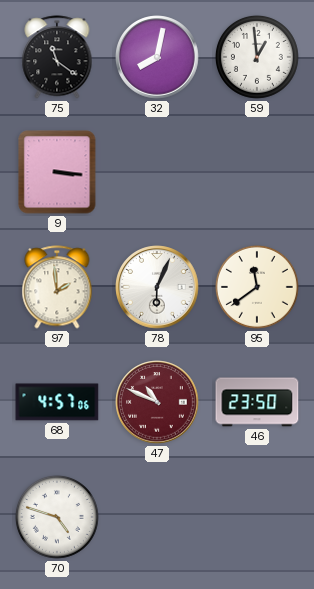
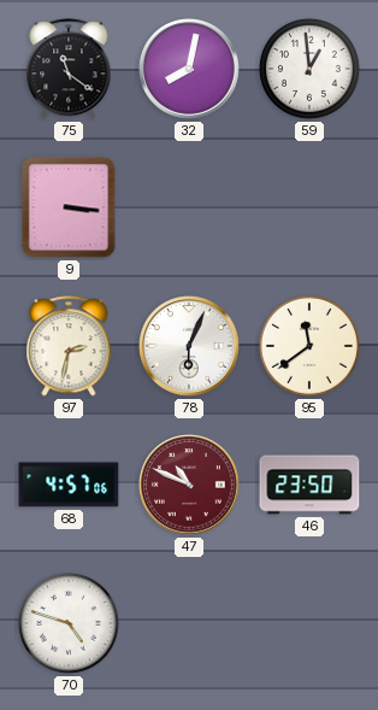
97: 1:59 -> 2:32 (69, 346)
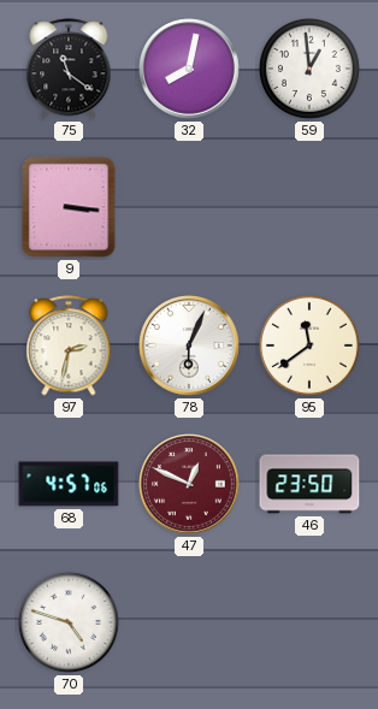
47: 10:49 -> 12:49 (189, 484)
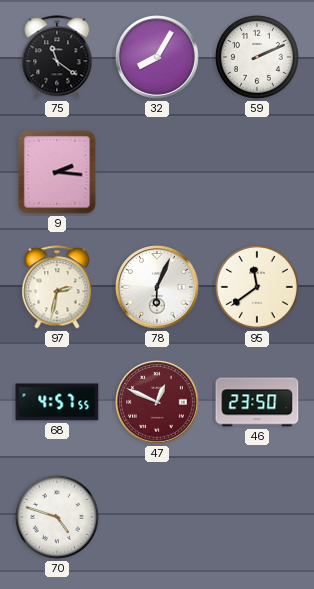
32: 8:02 -> 8:05 (157, 57)
59: 12:59 -> 2:11 (257, 57)
9: 3:16 -> 2:16 (57, 172)
68: 4:57:06 -> 4:57:55 (57, 402)
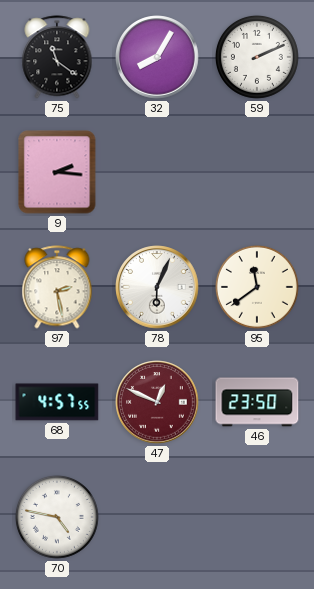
97: 2:32 -> 2:28 (57, 287)
70: 4:48 -> 4:47 (57, 517)
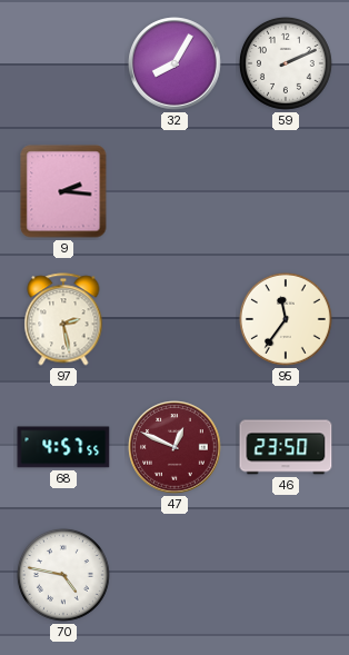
75: 11:21 -> none (57, 57)
78: 6:04 -> none (157, 287)
95: 11:39 -> 11:36 (286, 319)
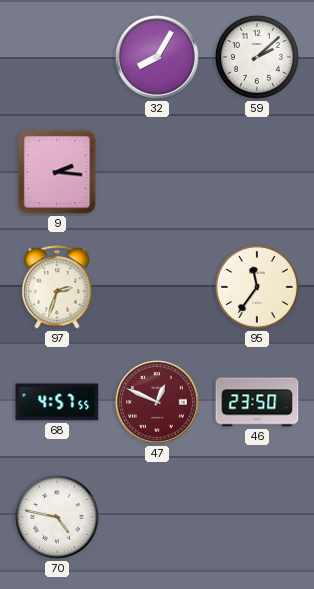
59: 2:11 -> 2:08 (257, 57)
97: 2:28 -> 2:33 (57, 287)
